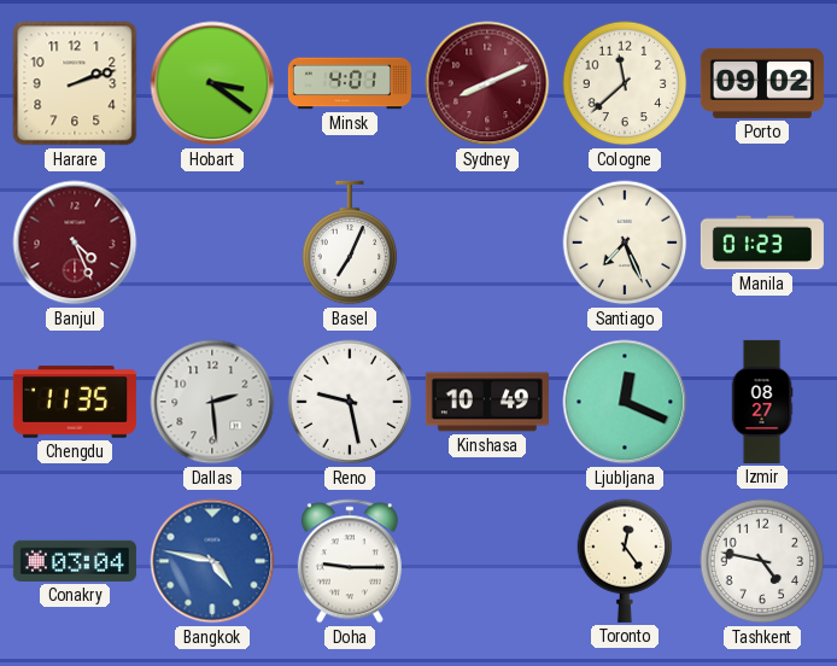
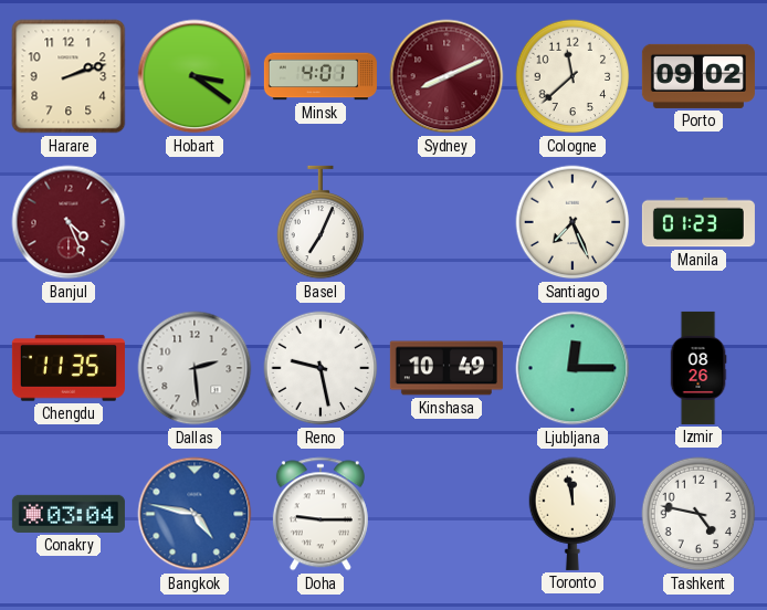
Ljubljana: 12:19 -> 12:15 (572, 368)
Izmir: 08:27 -> 08:26 (698, 368)
Toronto: 12:24 -> 11:58 (572, 514)
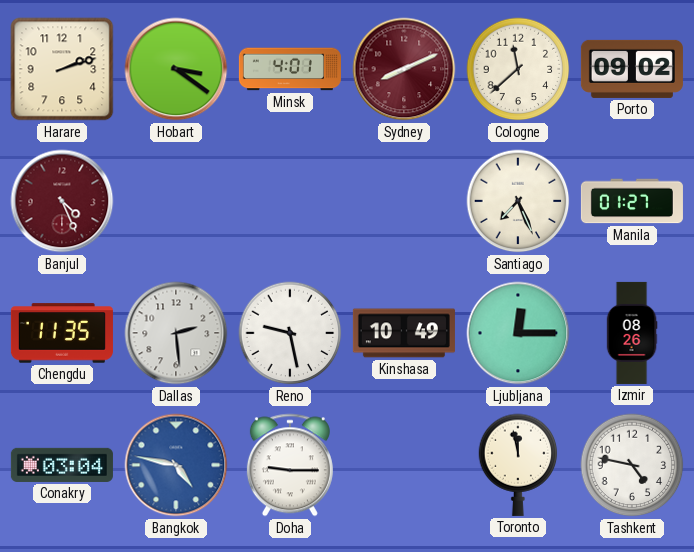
Basel: 7:04 -> none (321, 222)
Manila: 01:23 -> 01:27 (632, 201)
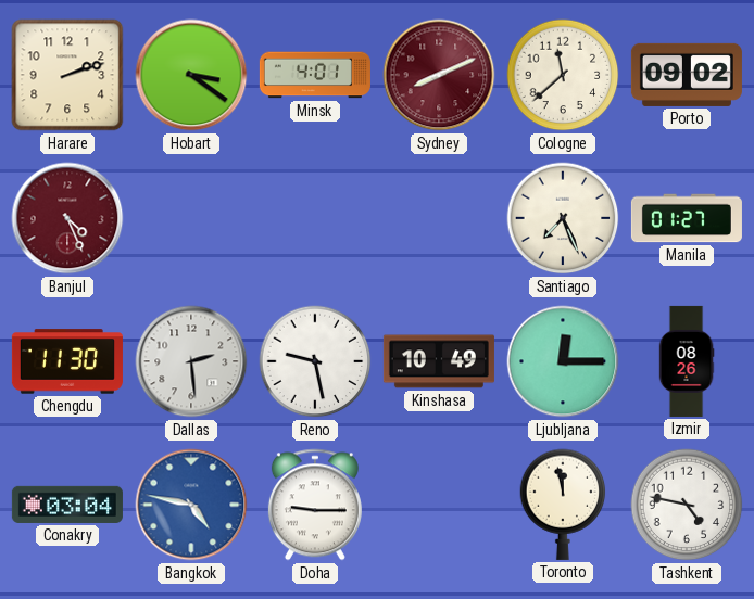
Chengdu: 11:35 -> 11:30 (67, 361)
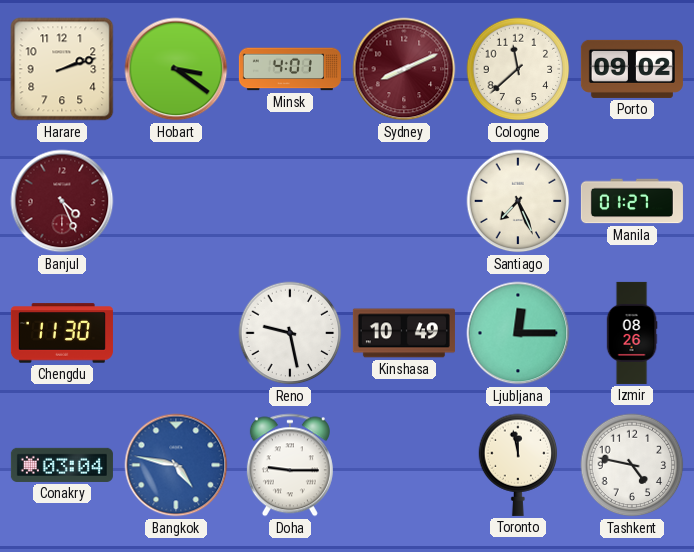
Dallas: 2:29 -> none (191, 361)
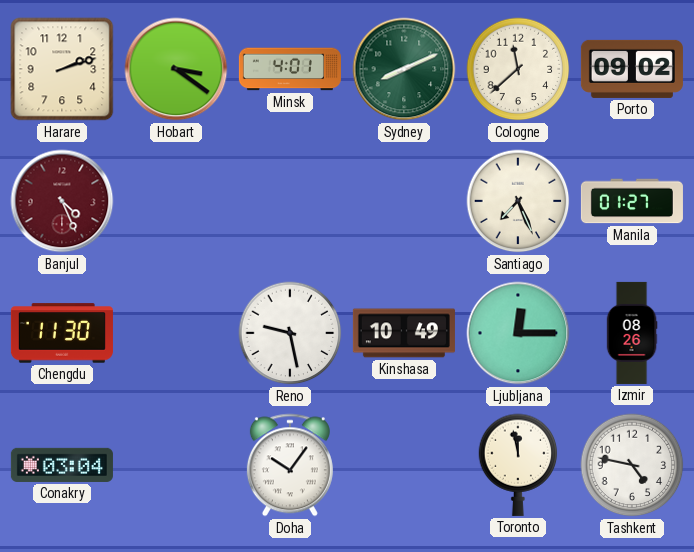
Sydney dial: burgundy -> green (404, 69)
Bangkok: 4:47 -> none (176, 465)
Doha: 9:15 -> 10:06 (290, 465)
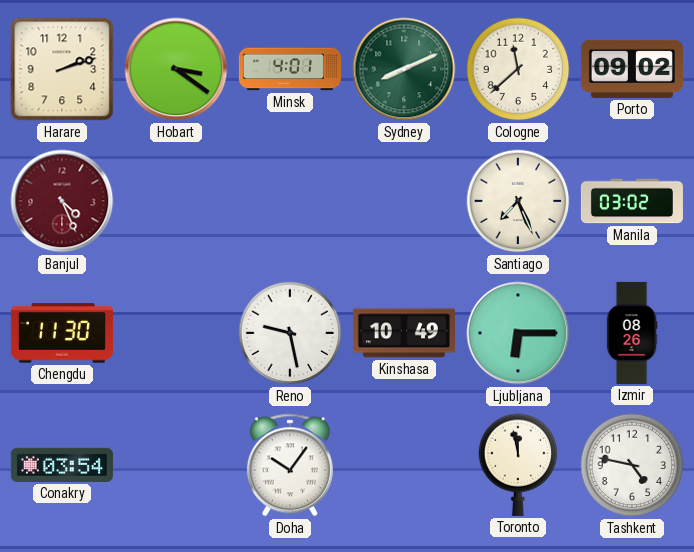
Manila: 01:27 -> 03:02 (632, 201)
Ljubljana: 12:15 -> 6:15 (518, 333)
Conakry: 03:04 -> 03:54 (62, 465)
